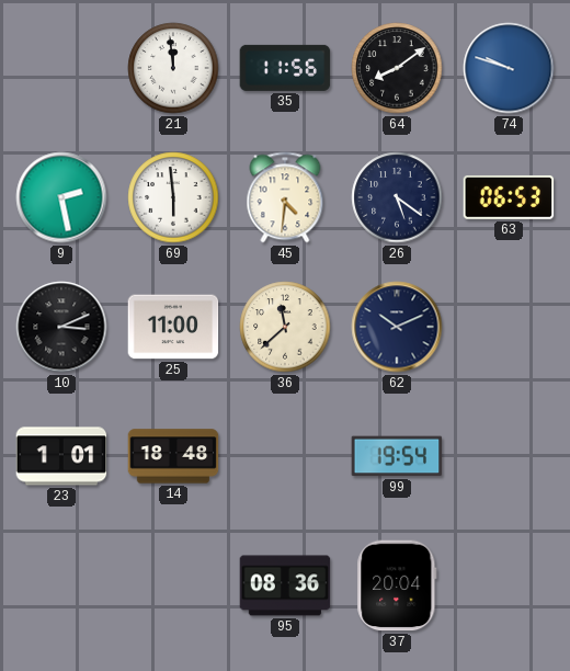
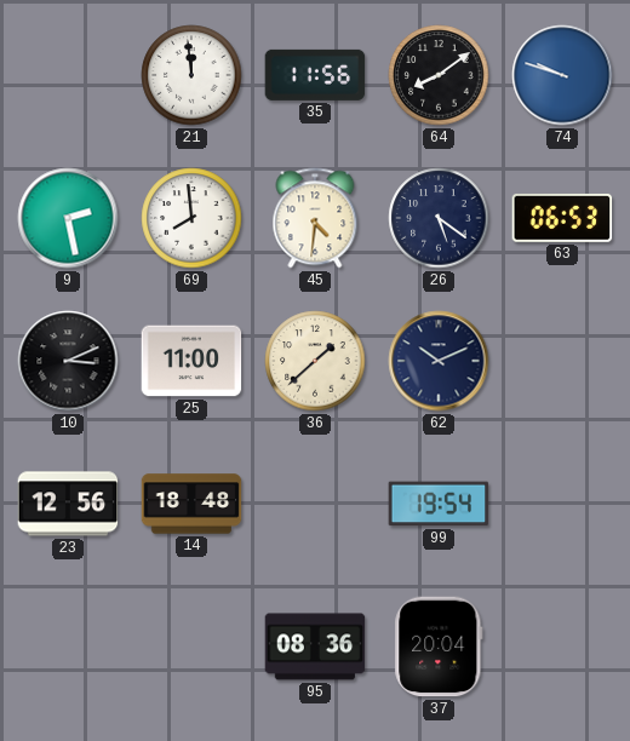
69: 5:59 -> 7:59 (191, 218)
36: 11:38 -> 1:38 (315, 361)
23: 1:01 -> 12:56 (68, 504)
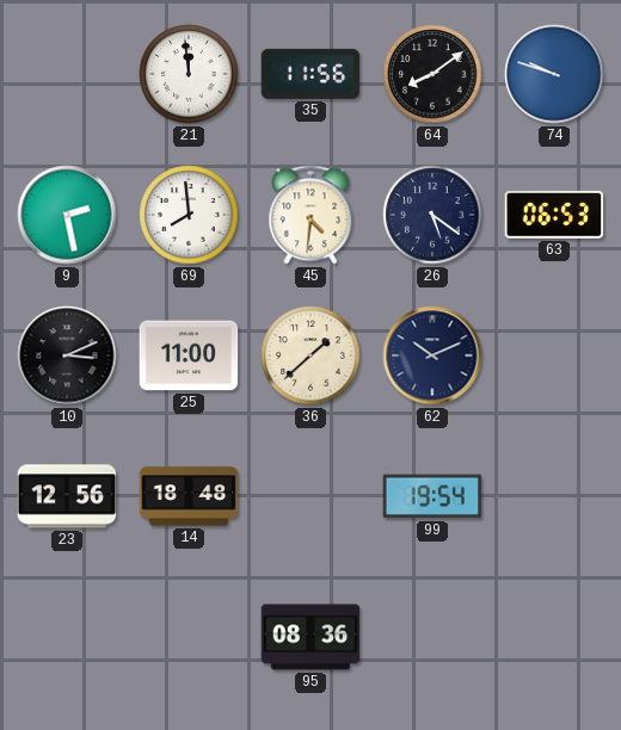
37: 20:04 -> none (439, 647)
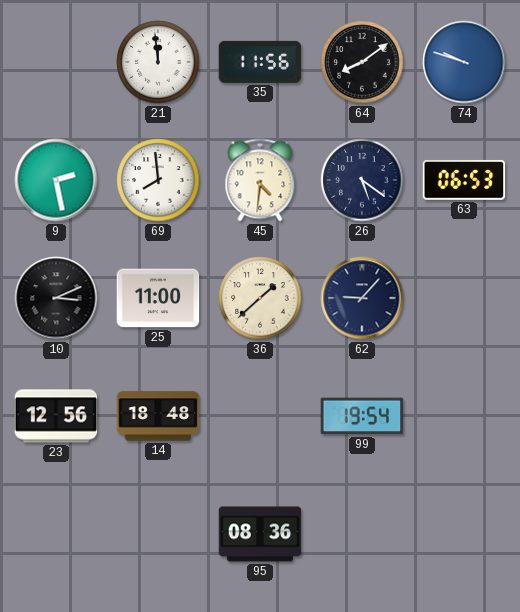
62: 10:11 -> 9:07 (362, 298)
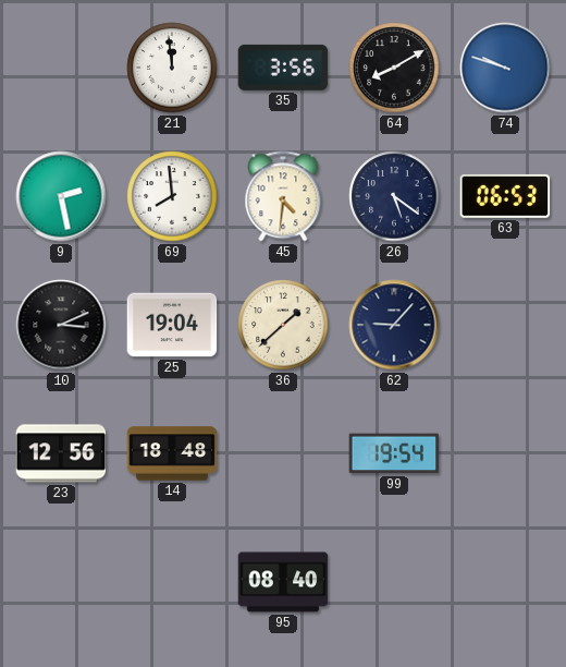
35: 11:56 -> 3:56 (283, 68)
64: 8:09 -> 8:10 (394, 68)
25: 11:00 -> 19:04 (172, 325)
95: 08:36 -> 08:40 (283, 582)
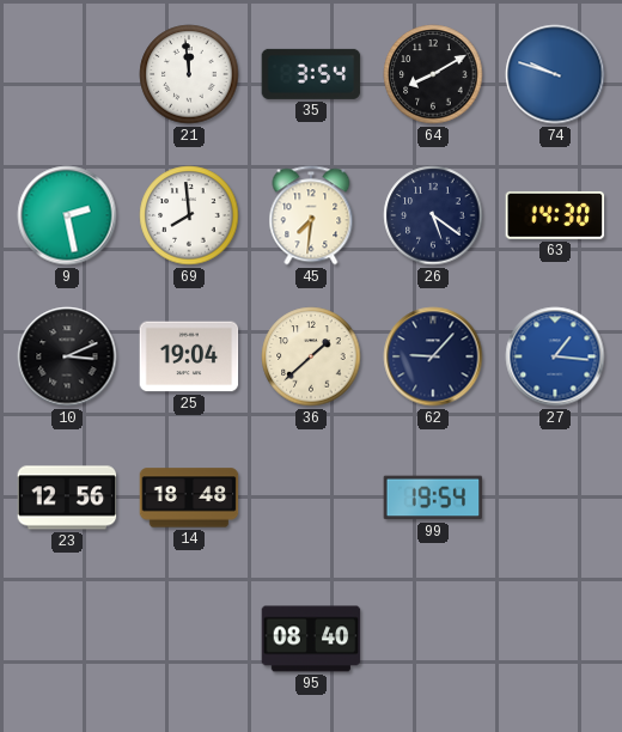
35: 3:56 -> 3:54 (311, 74)
45: 4:31 -> 7:31 (311, 215)
63: 06:53 -> 14:30 (555, 215)
27: none -> 1:16 (555, 356)
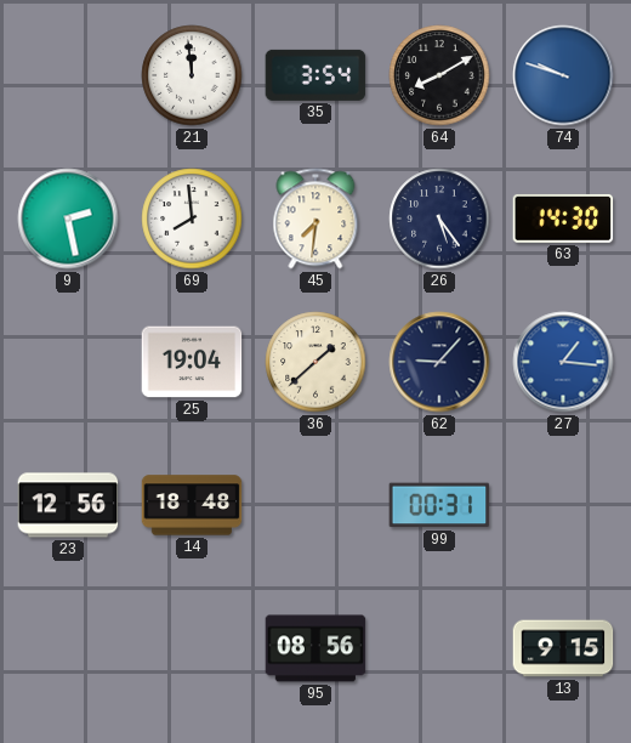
26: 5:21 -> 5:24 (439, 219)
10: 3:11 -> none (67, 356)
99: 19:54 -> 00:31 (439, 505)
95: 08:40 -> 08:56 (315, 648)
13: none -> 9:15 (563, 648)
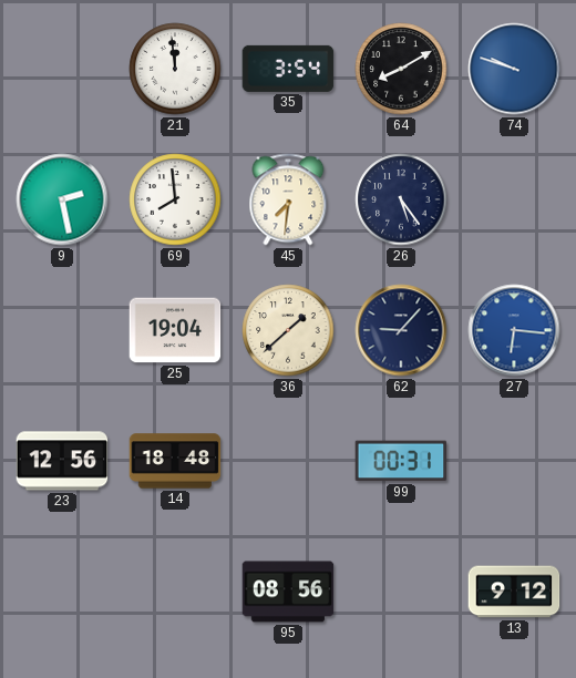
63: 14:30 -> none (563, 219)
27: 1:16 -> 6:16 (514, 330)
13: 9:15 -> 9:12 (514, 592)
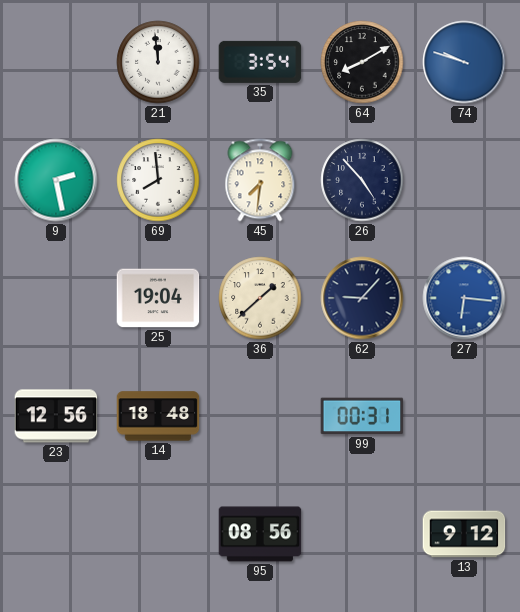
26: 5:24 -> 4:53 (362, 180)
